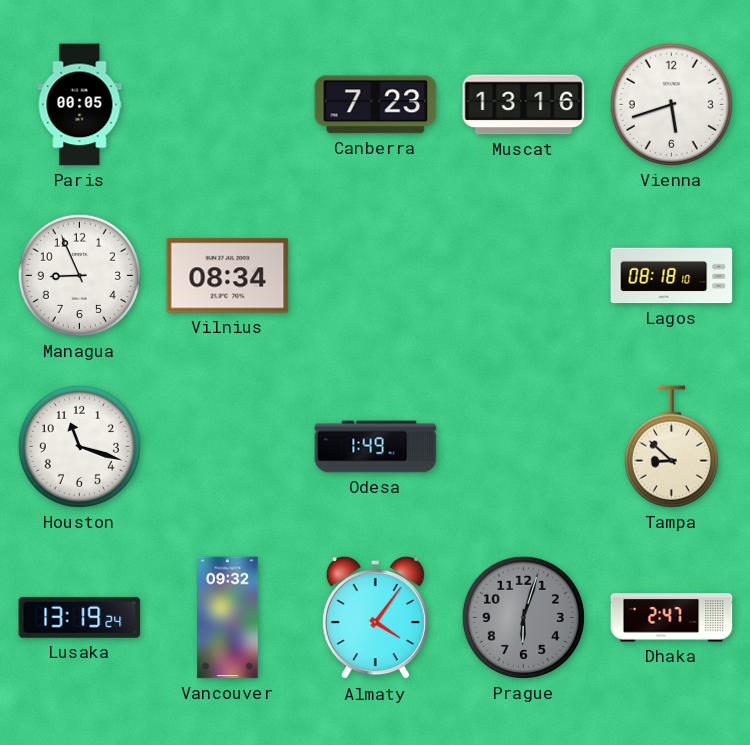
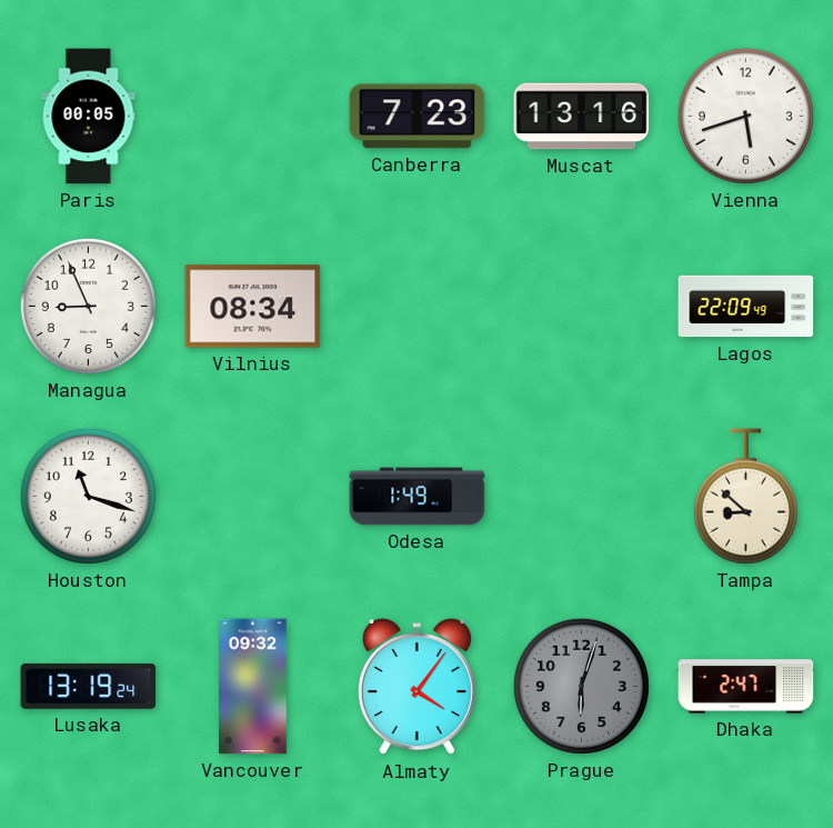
Lagos: 08:18 -> 22:09 (746, 307)
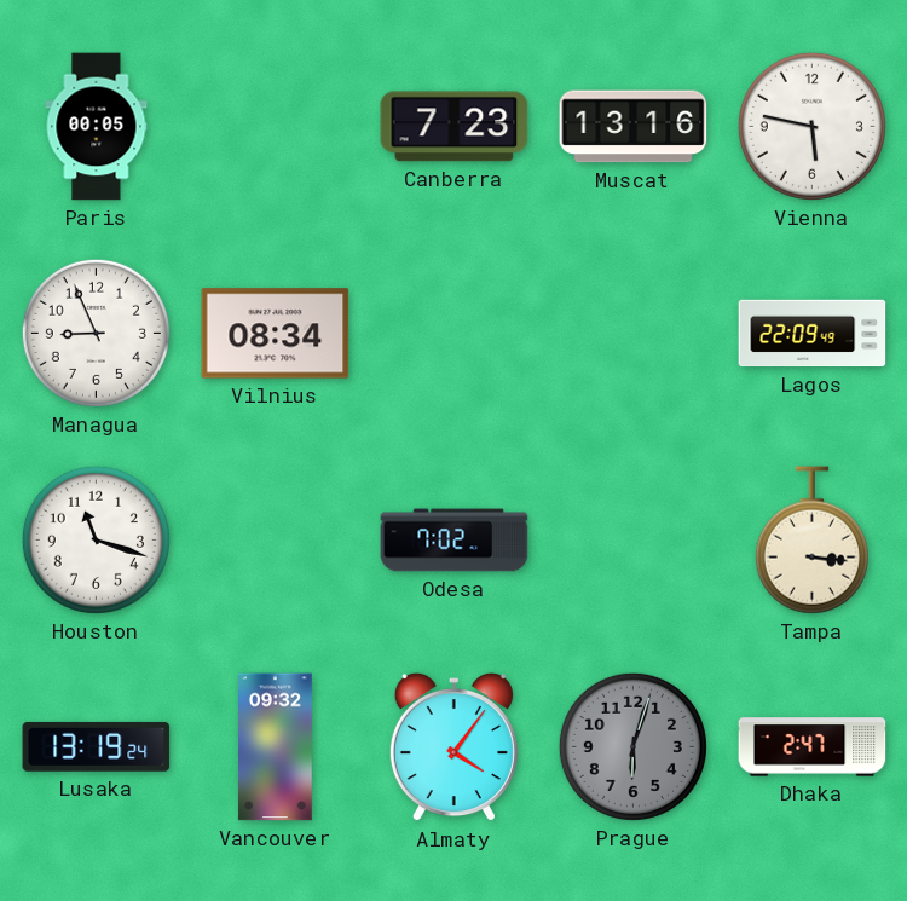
Vienna: 5:42 -> 5:47 (811, 126)
Odesa: 1:49 -> 7:02 (455, 541)
Tampa: 8:52 -> 3:16 (811, 541)
